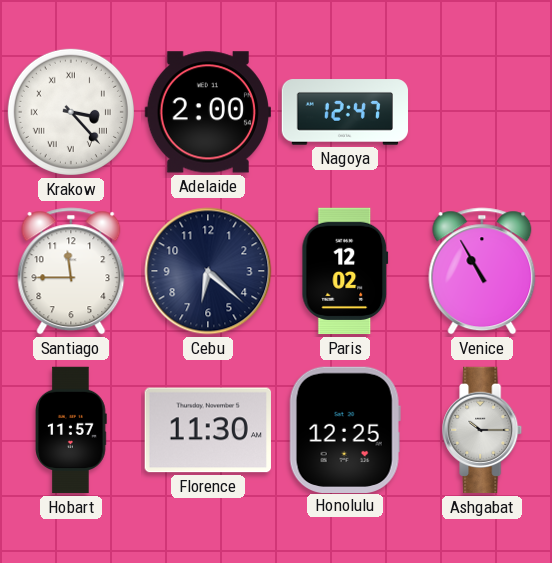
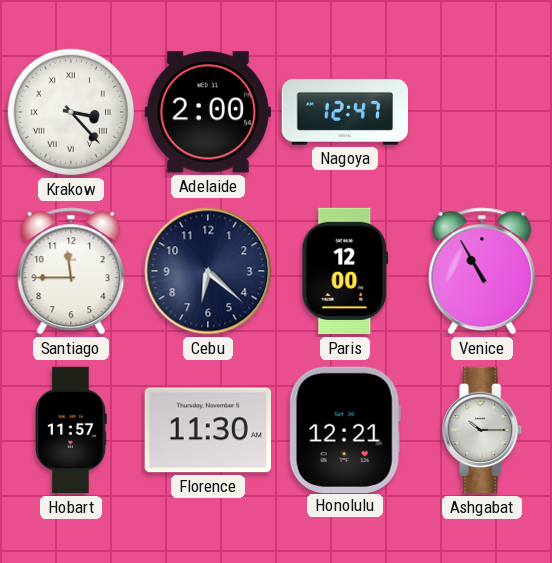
Paris: 12:02 -> 12:00 (345, 271)
Honolulu: 12:25 -> 12:21 (345, 429)
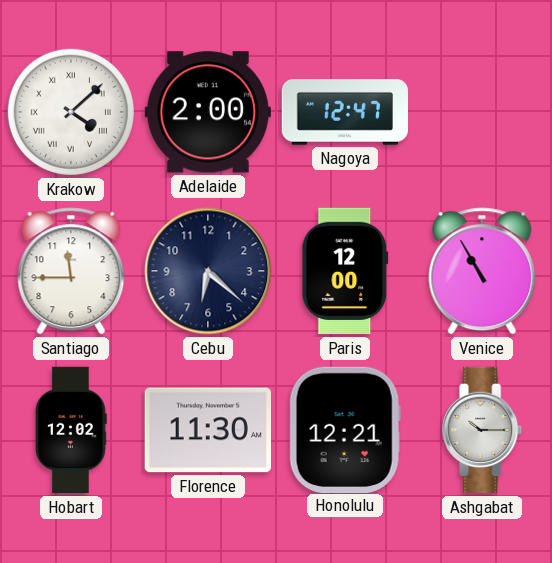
Krakow: 3:23 -> 4:08 (71, 112)
Hobart: 11:57 -> 12:02 (71, 430)
